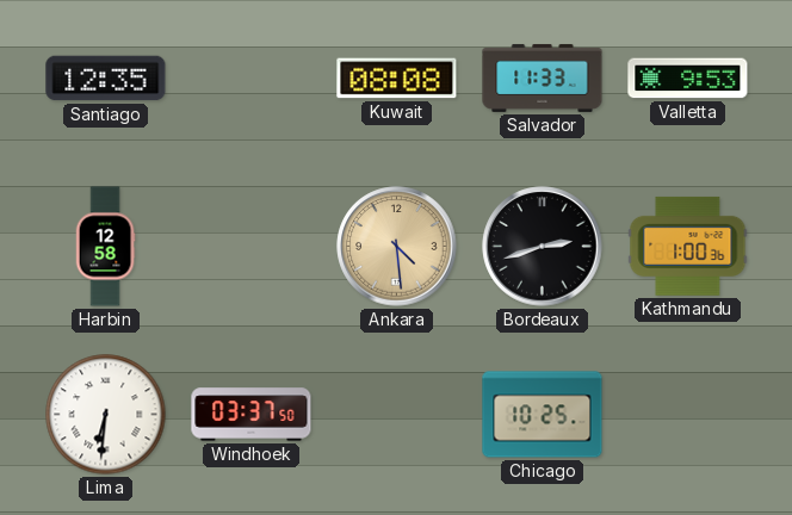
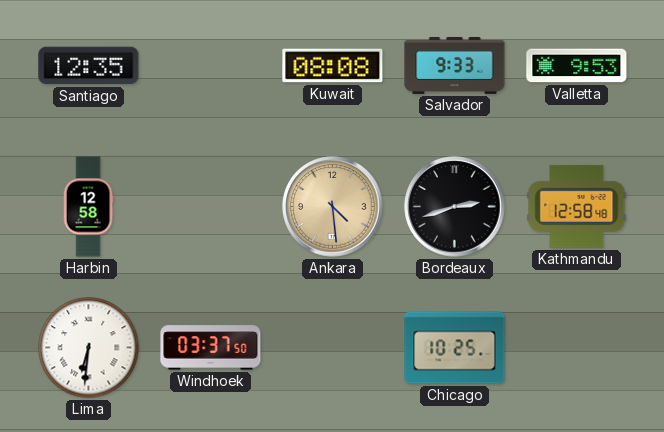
Salvador: 11:33 -> 9:33 (455, 65)
Kathmandu: 1:00 -> 12:58 (577, 206)
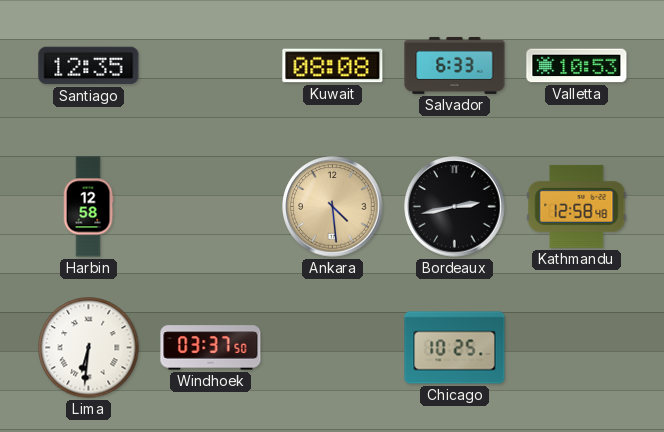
Salvador: 9:33 -> 6:33 (455, 65)
Valletta: 9:53 -> 10:53 (577, 66)
Bordeaux: 2:42 -> 2:43 (455, 207)
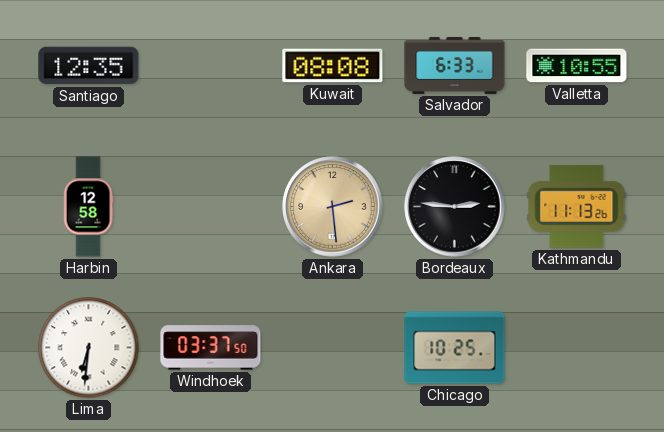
Valletta: 10:53 -> 10:55 (577, 66)
Ankara: 4:29 -> 2:29 (333, 207)
Bordeaux: 2:43 -> 2:46 (455, 207)
Kathmandu: 12:58 -> 11:13 (577, 206)
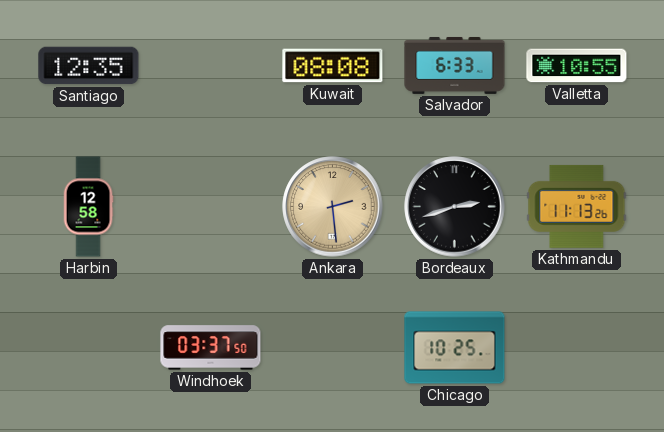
Bordeaux: 2:46 -> 2:42 (455, 207)
Lima: 6:31 -> none (89, 348)
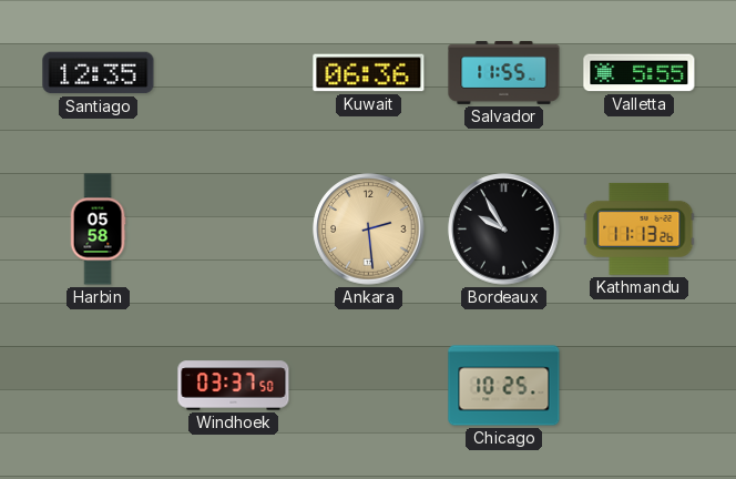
Kuwait: 08:08 -> 06:36 (369, 73)
Salvador: 6:33 -> 11:55 (504, 72)
Valletta: 10:55 -> 5:55 (640, 73)
Harbin: 12:58 -> 05:58 (98, 230)
Bordeaux: 2:42 -> 9:55 (504, 230)
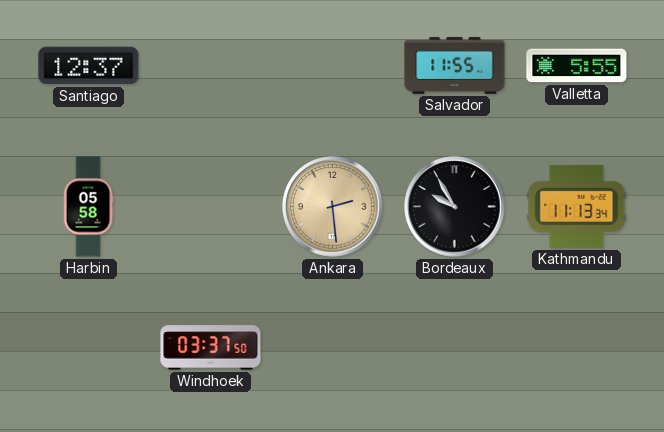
Santiago: 12:35 -> 12:37 (89, 66)
Kuwait: 06:36 -> none (369, 73)
Kathmandu: 11:13:26 -> 11:13:34 (577, 206)
Chicago: 10:25 -> none (504, 386)
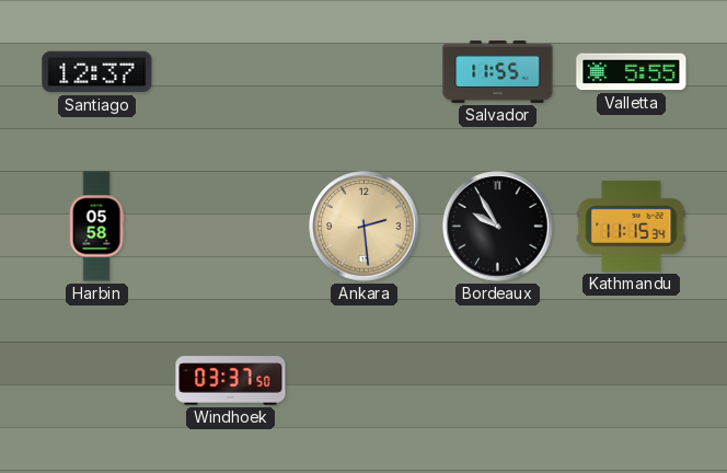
Kathmandu: 11:13 -> 11:15 (632, 226)
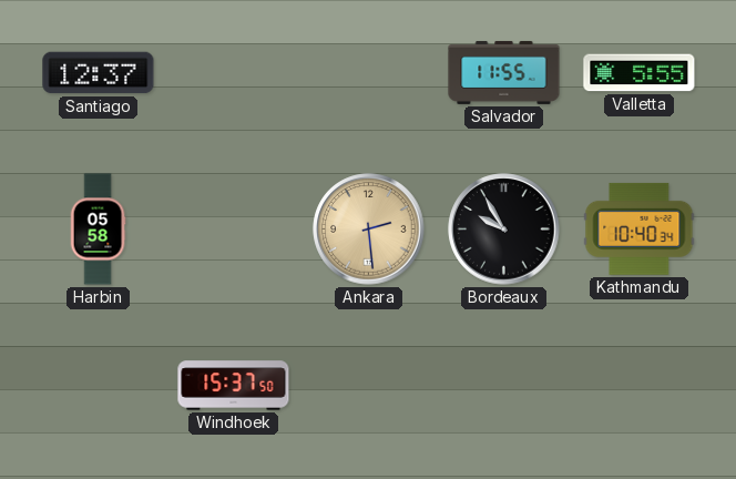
Kathmandu: 11:15 -> 10:40 (640, 228)
Windhoek: 03:37 -> 15:37 (234, 386)
